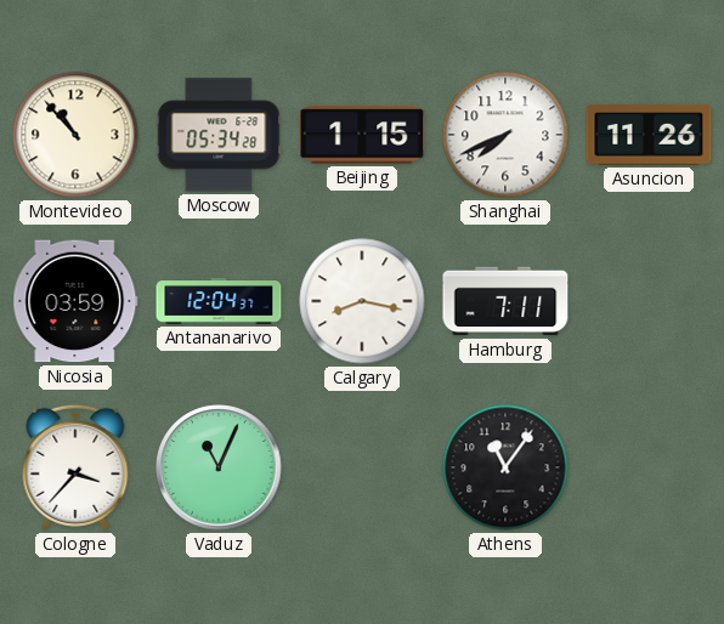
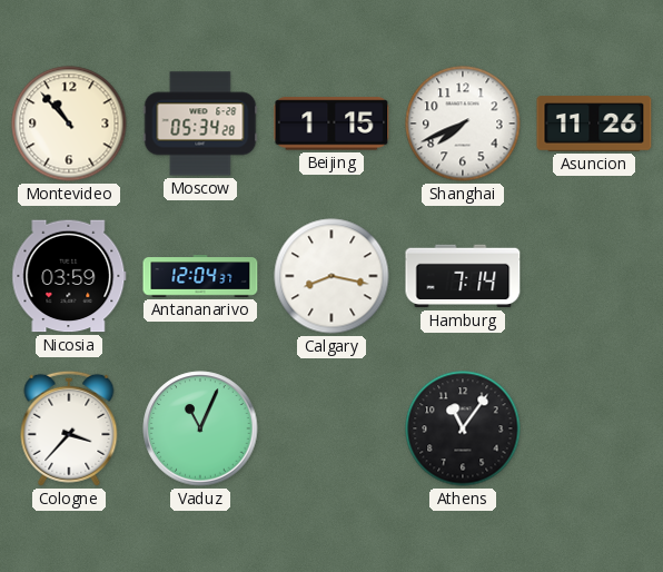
Hamburg: 7:11 -> 7:14 (463, 276)
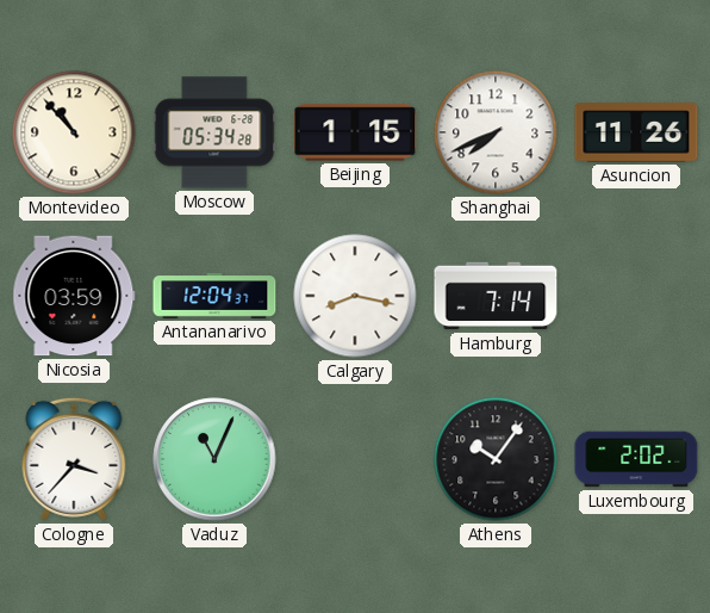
Athens: 11:06 -> 10:06 (496, 459)
Luxembourg: none -> 2:02 (636, 459)
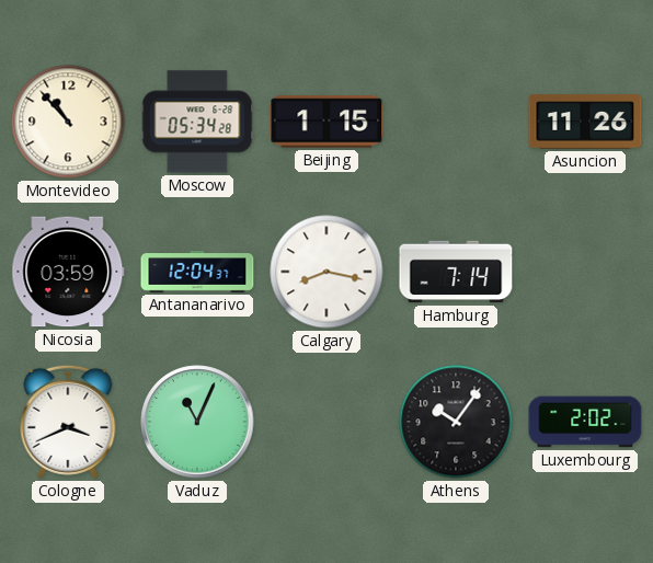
Shanghai: 7:41 -> none (496, 132)
Cologne: 3:37 -> 3:41 (68, 422)
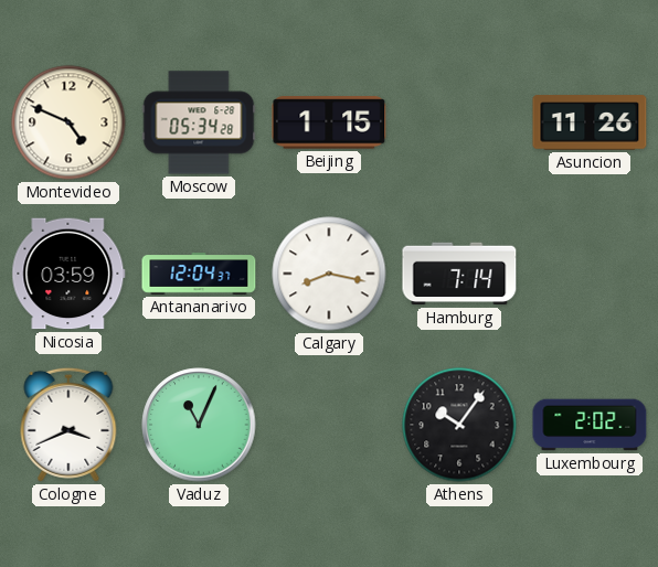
Montevideo: 10:53 -> 4:49 (68, 122)
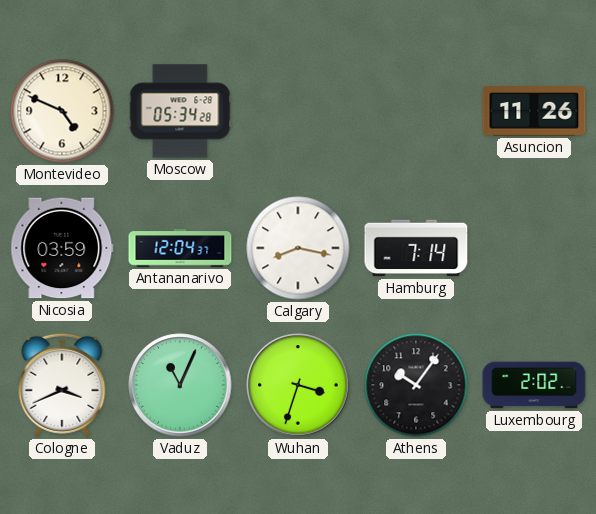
Beijing: 1:15 -> none (329, 122)
Wuhan: none -> 3:33 (298, 385)
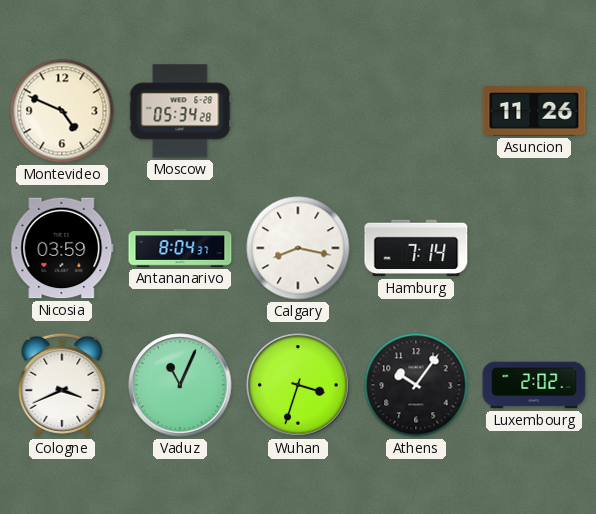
Antananarivo: 12:04 -> 8:04 (180, 248)
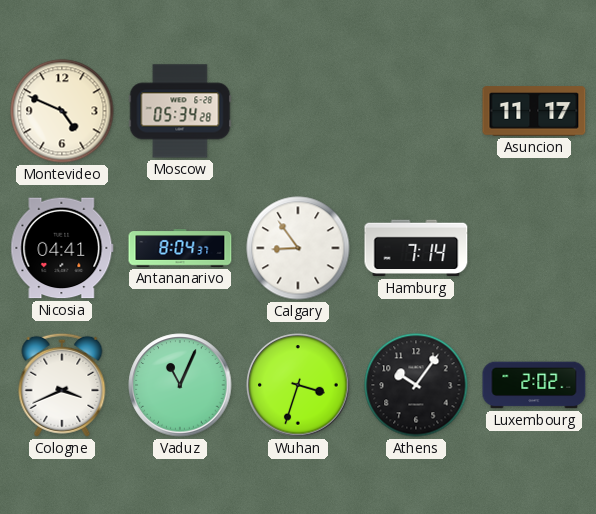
Asuncion: 11:26 -> 11:17 (534, 111)
Nicosia: 03:59 -> 04:41 (62, 248)
Calgary: 8:17 -> 8:54 (298, 248)
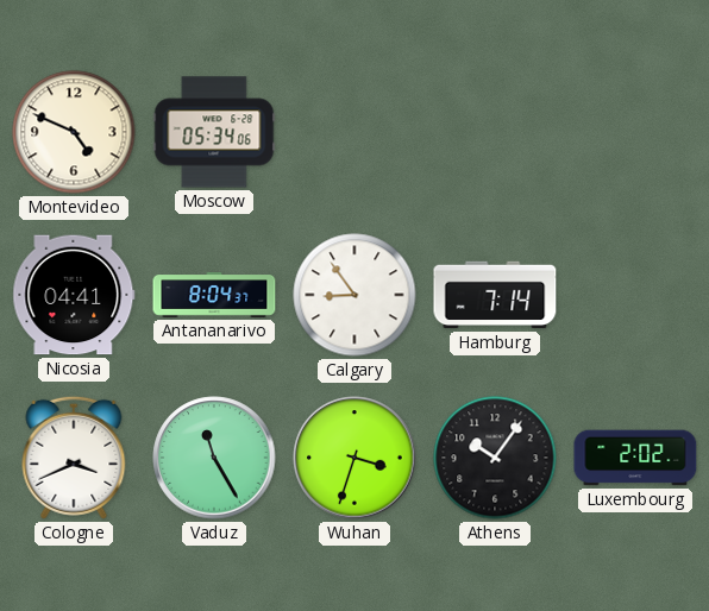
Moscow: 05:34:28 -> 05:34:06 (214, 132)
Asuncion: 11:17 -> none (534, 111)
Vaduz: 11:04 -> 11:25 (214, 458)
